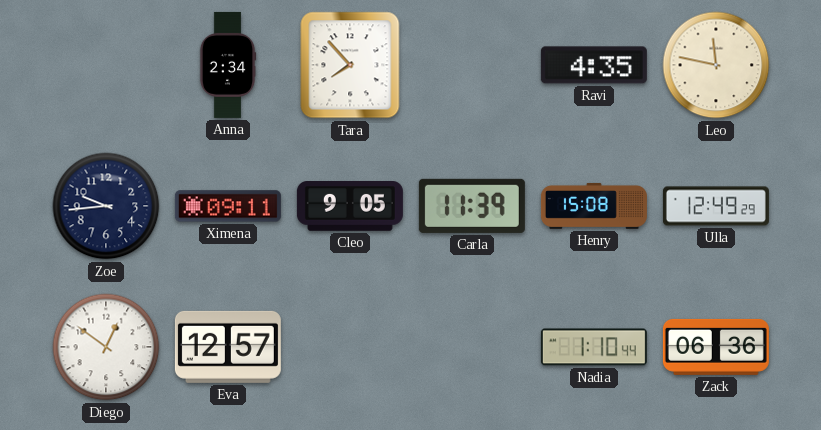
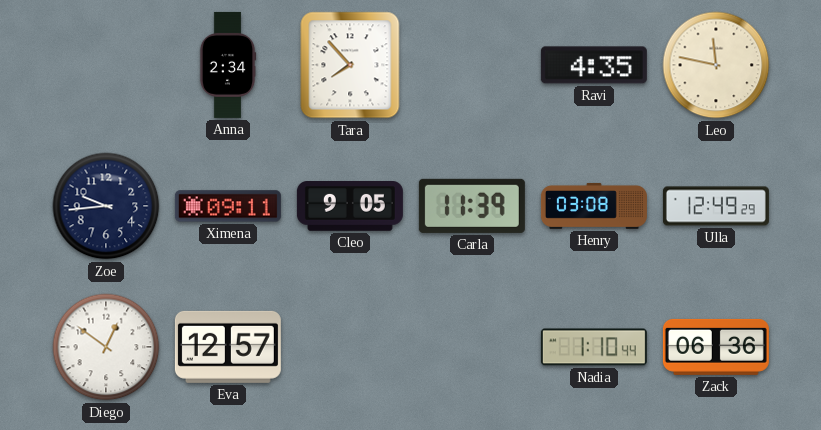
Henry: 15:08 -> 03:08 (594, 206)
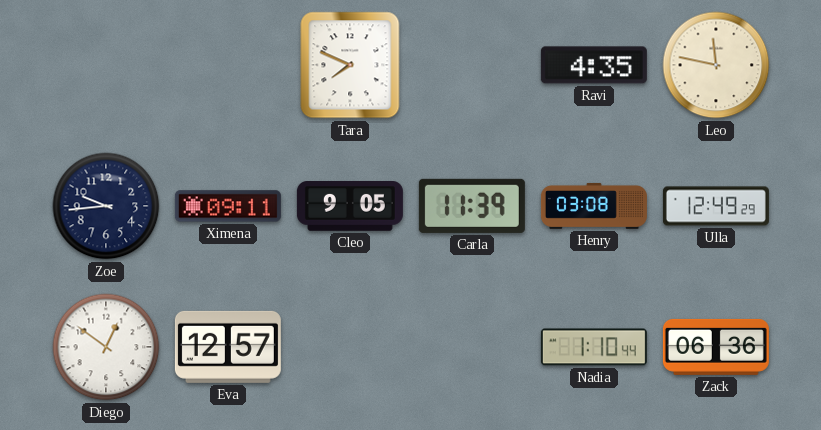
Anna: 2:34 -> none (228, 65)
Tara: 7:53 -> 7:49 (350, 65)
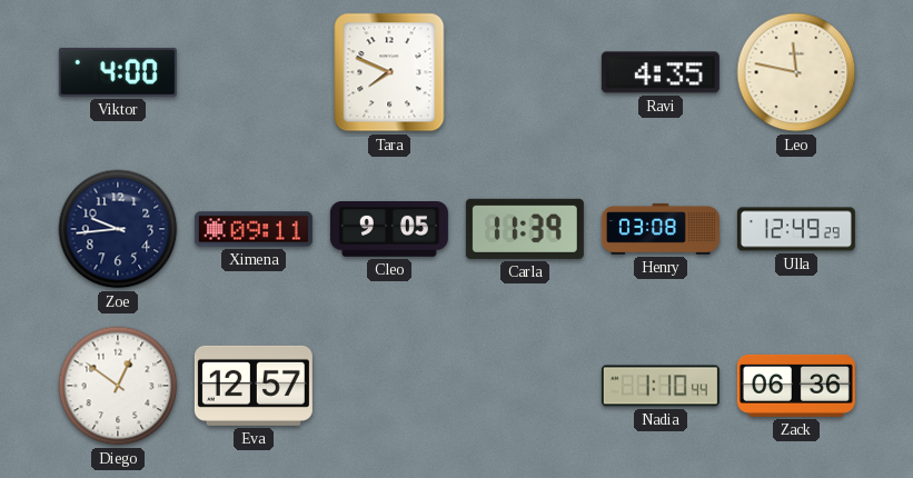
Viktor: none -> 4:00 (118, 72)
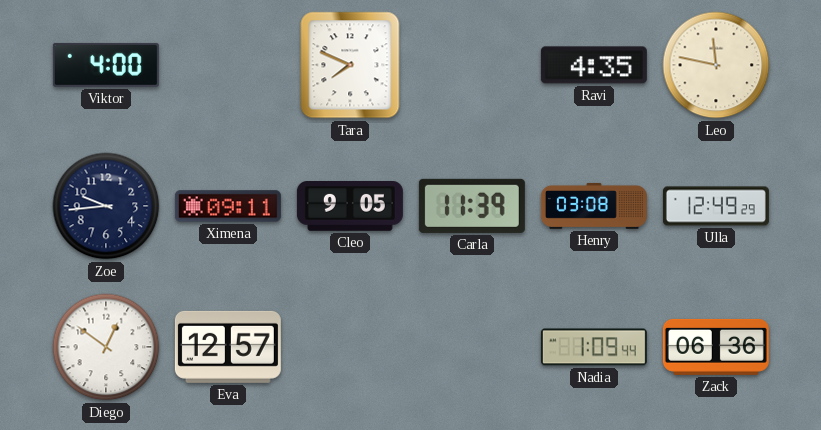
Nadia: 1:10 -> 1:09 (594, 347)
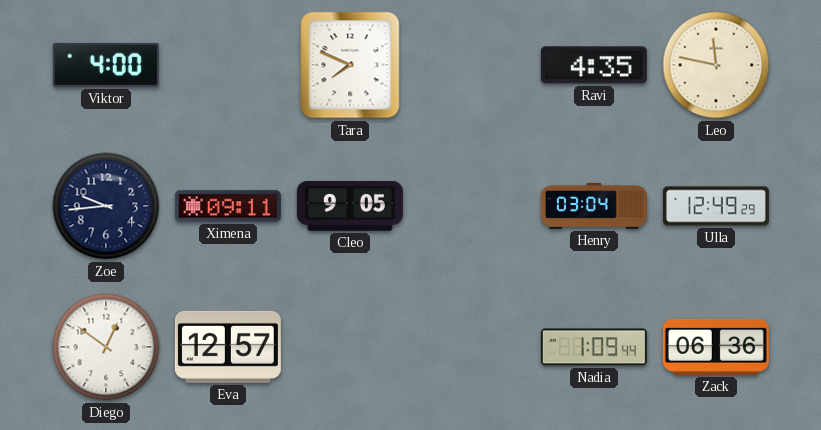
Carla: 11:39 -> none (472, 206)
Henry: 03:08 -> 03:04 (594, 206)
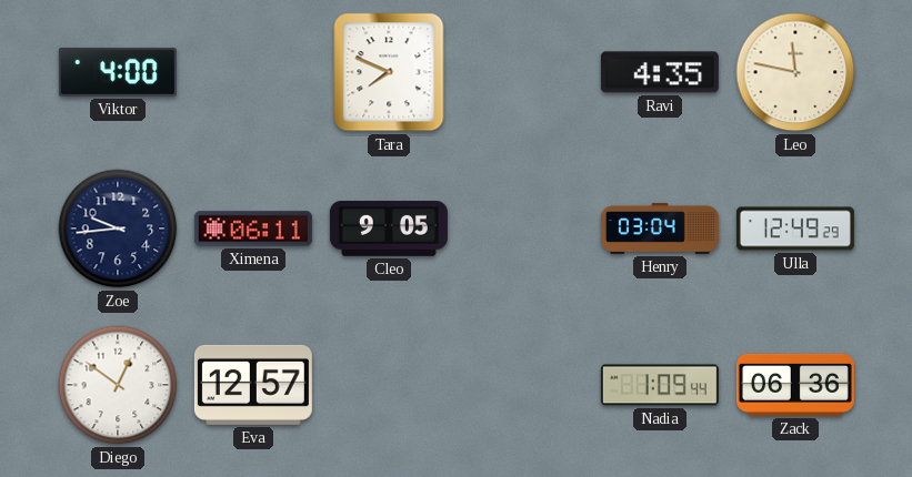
Ximena: 09:11 -> 06:11 (253, 229)
